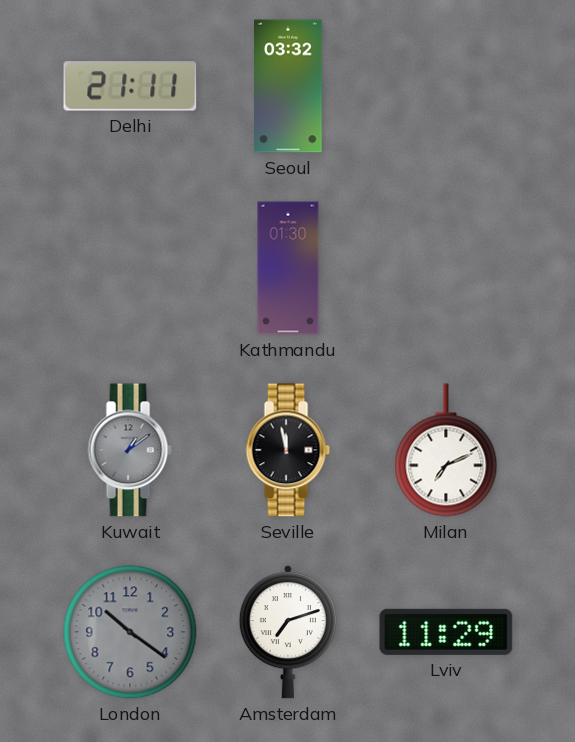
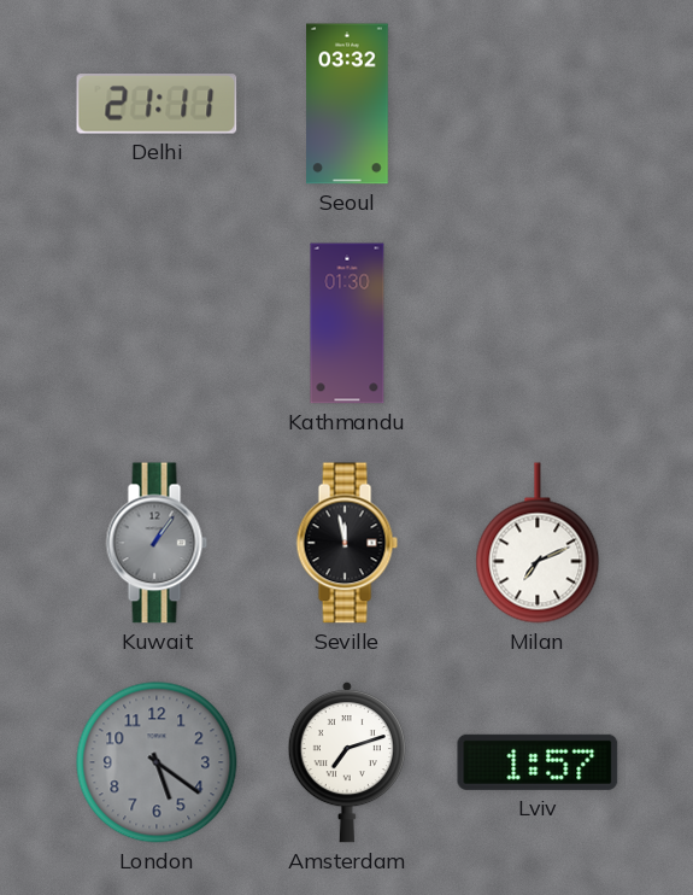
Kuwait: 1:09 -> 1:06 (157, 543)
London: 10:21 -> 5:21 (157, 762)
Lviv: 11:29 -> 1:57 (538, 762)
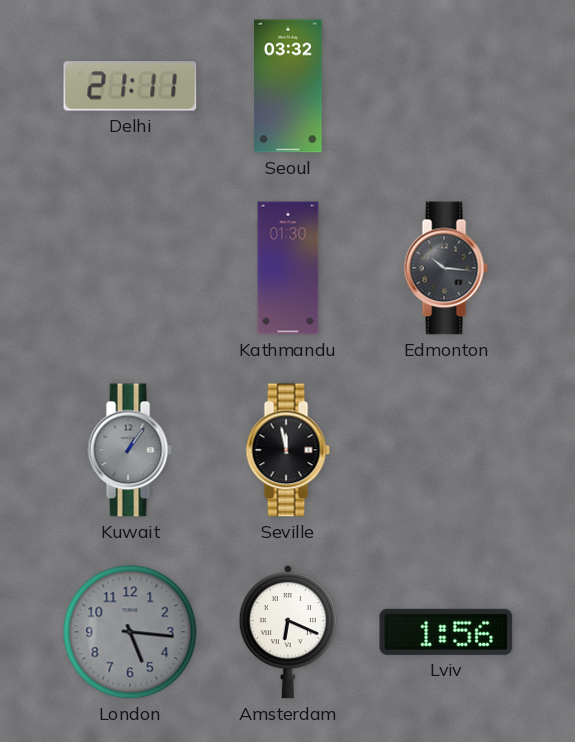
Edmonton: none -> 10:16 (446, 268)
Milan: 7:11 -> none (538, 543)
London: 5:21 -> 5:16 (130, 632)
Amsterdam: 7:12 -> 6:19 (288, 632)
Lviv: 1:57 -> 1:56 (446, 632)
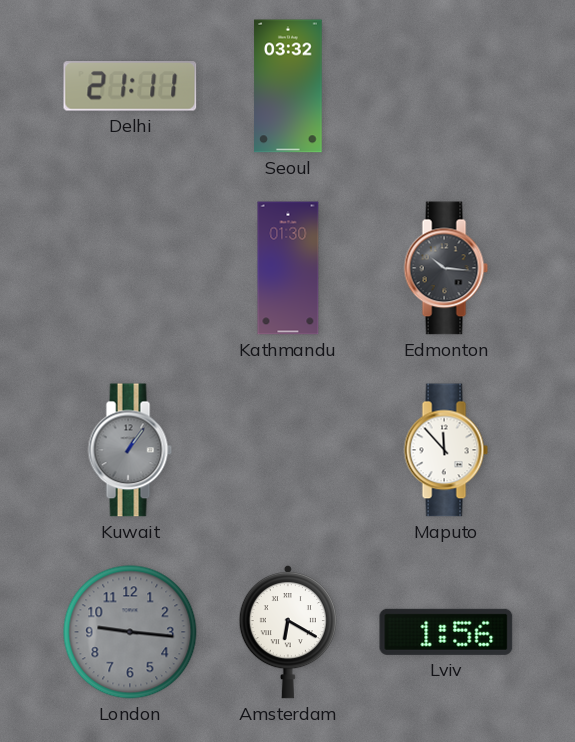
Seville: 11:58 -> none (288, 450)
Maputo: none -> 11:53 (446, 450)
London: 5:16 -> 9:16 (130, 632)
Amsterdam: 6:19 -> 6:20 (288, 632)
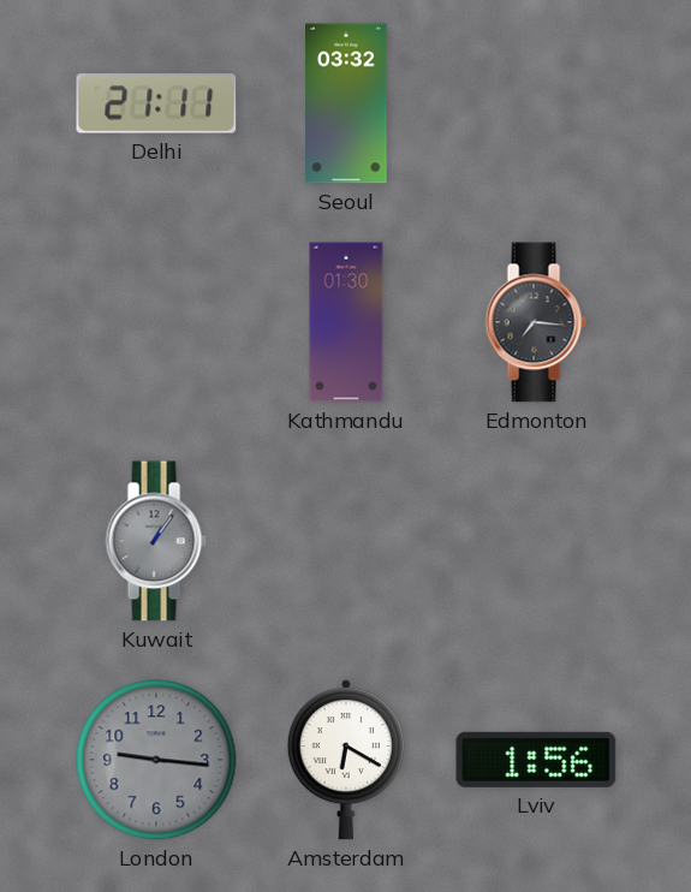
Edmonton: 10:16 -> 7:16 (536, 322)
Maputo: 11:53 -> none (446, 450)
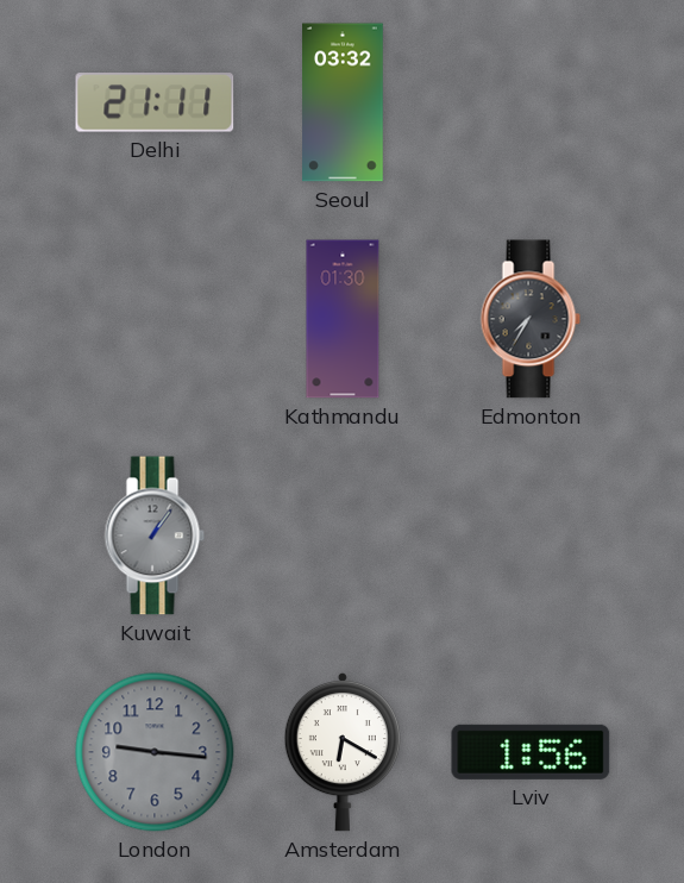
Edmonton: 7:16 -> 7:35 (531, 319)
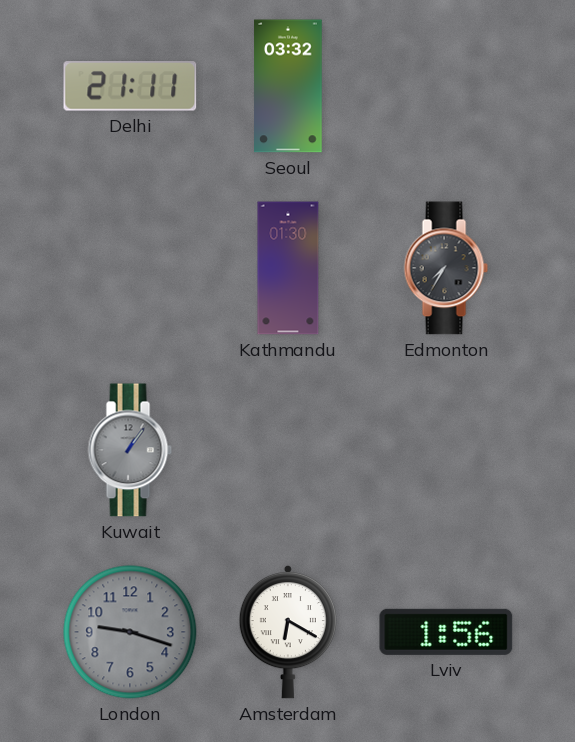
London: 9:16 -> 9:18 (130, 632)
